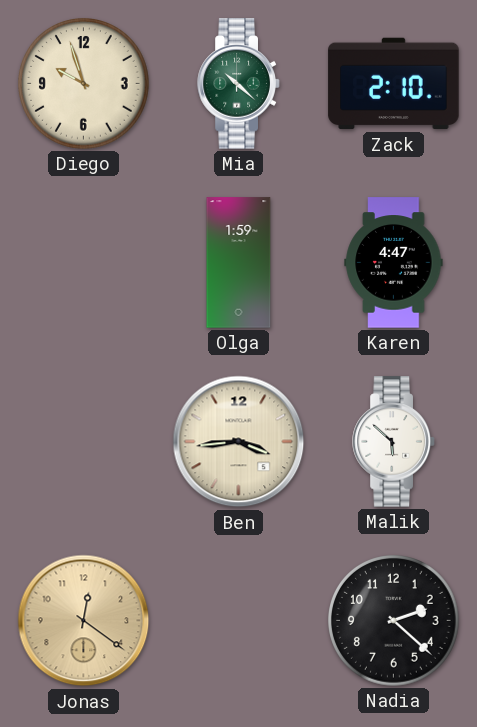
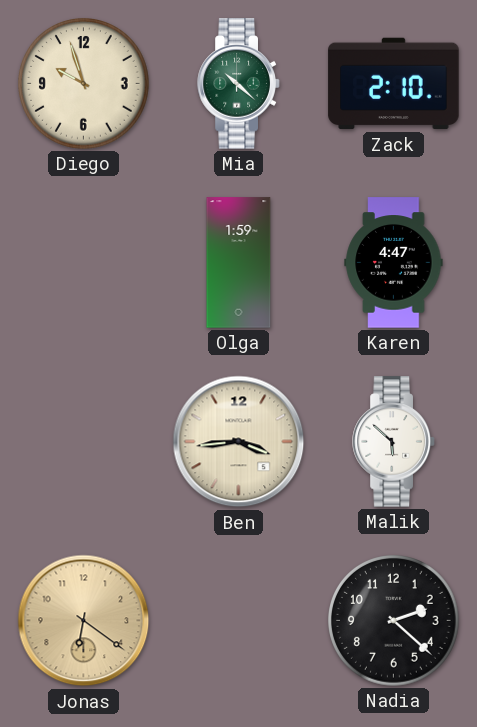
Jonas: 12:21 -> 6:21 (84, 621)
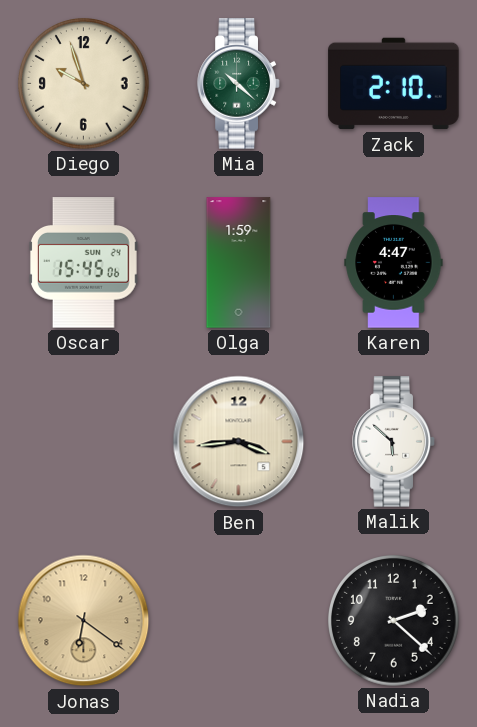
Oscar: none -> 15:45 (83, 263)
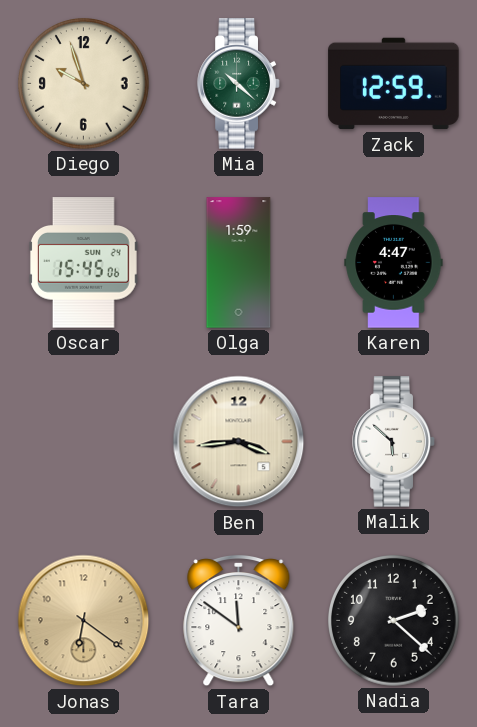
Zack: 2:10 -> 12:59 (394, 84)
Tara: none -> 11:51 (239, 621)
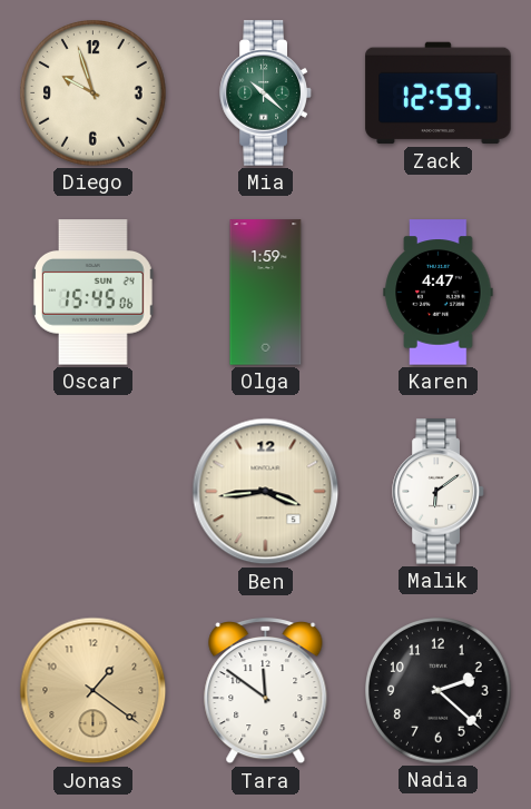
Malik: 5:52 -> 6:09 (439, 492)
Jonas: 6:21 -> 1:21 (94, 691)
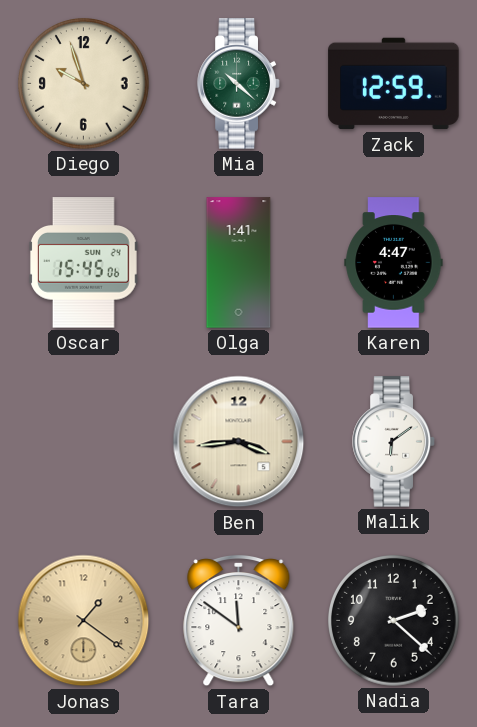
Olga: 1:59 -> 1:41 (239, 263)
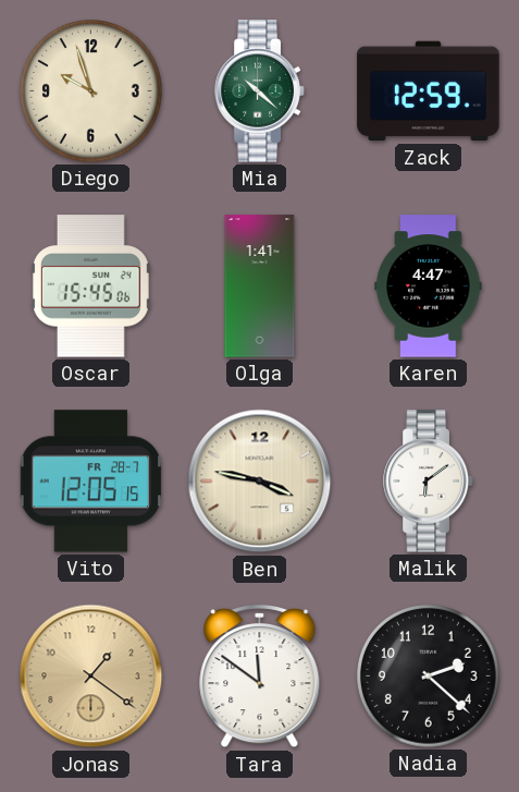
Vito: none -> 12:05 (91, 482)
Ben: 3:44 -> 3:47 (260, 482)
